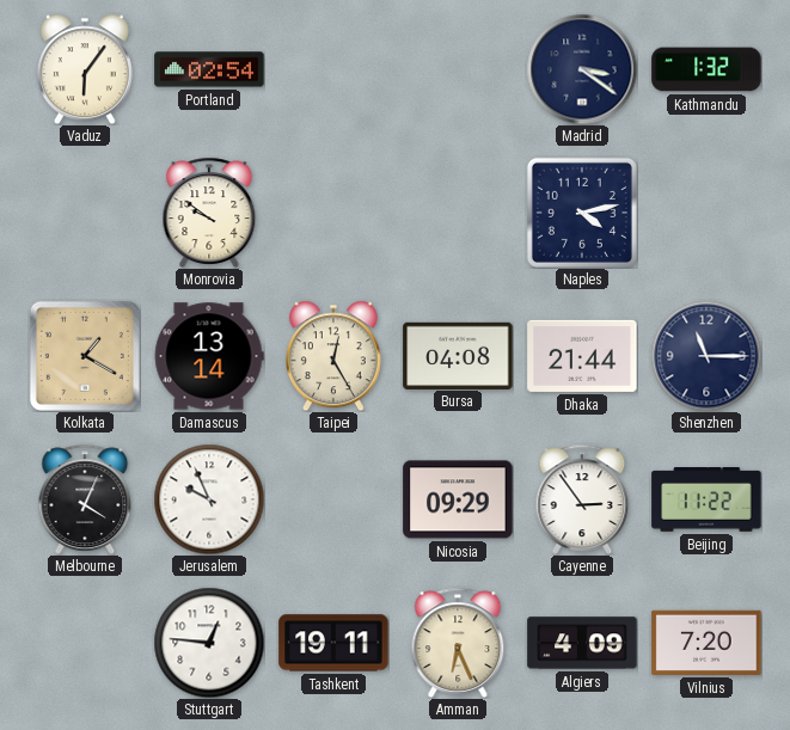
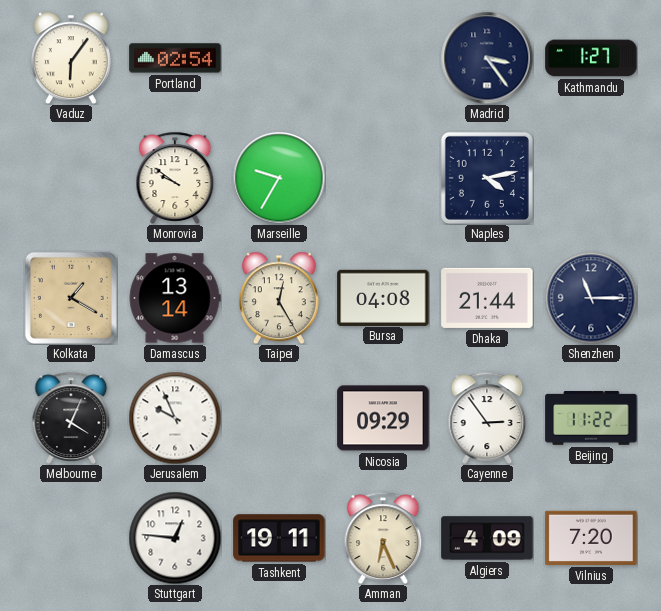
Madrid: 3:21 -> 3:24 (487, 58)
Kathmandu: 1:32 -> 1:27 (591, 58)
Marseille: none -> 9:35 (279, 178)
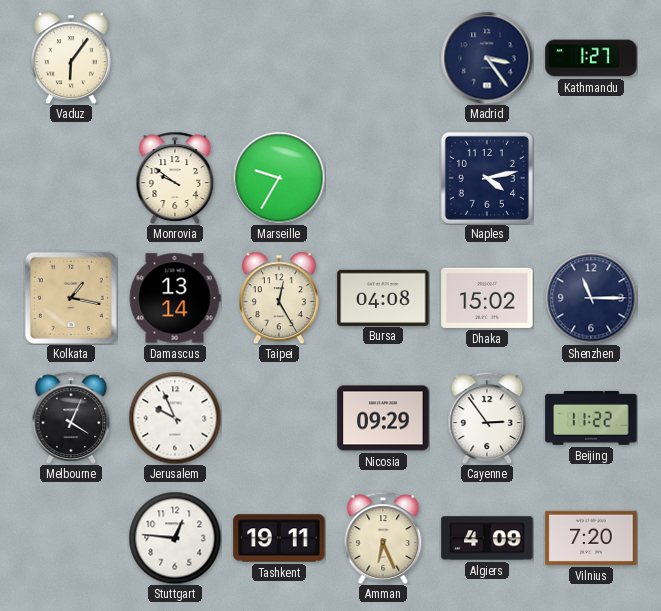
Portland: 02:54 -> none (175, 58)
Kolkata: 1:20 -> 1:17 (71, 298)
Dhaka: 21:44 -> 15:02 (487, 298)
